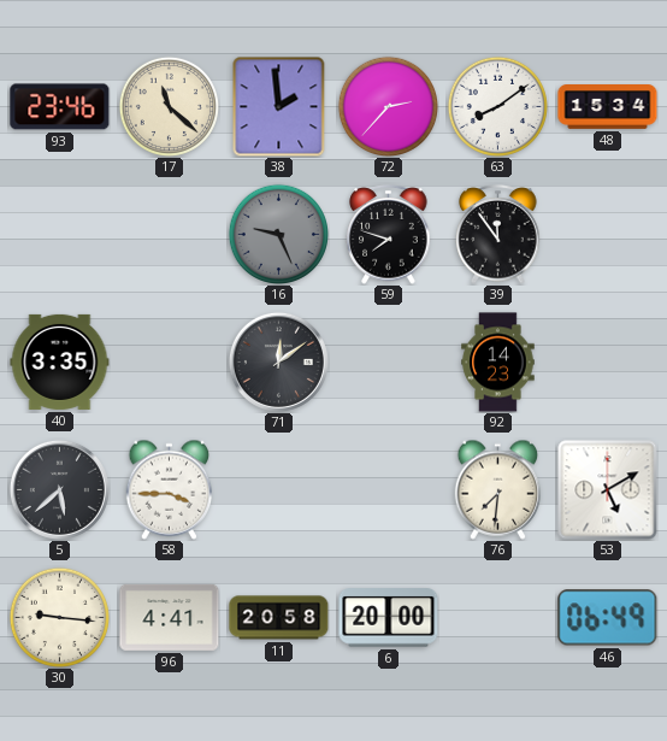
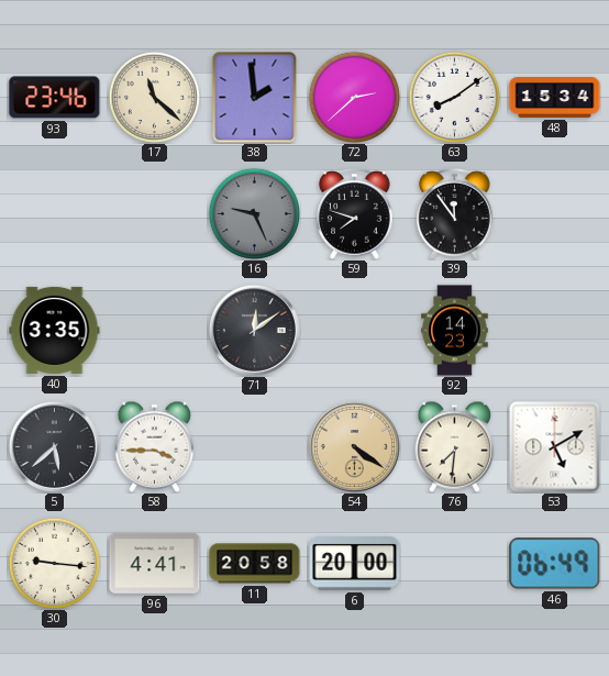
72: 2:37 -> 2:38 (354, 97)
54: none -> 4:21 (354, 446)
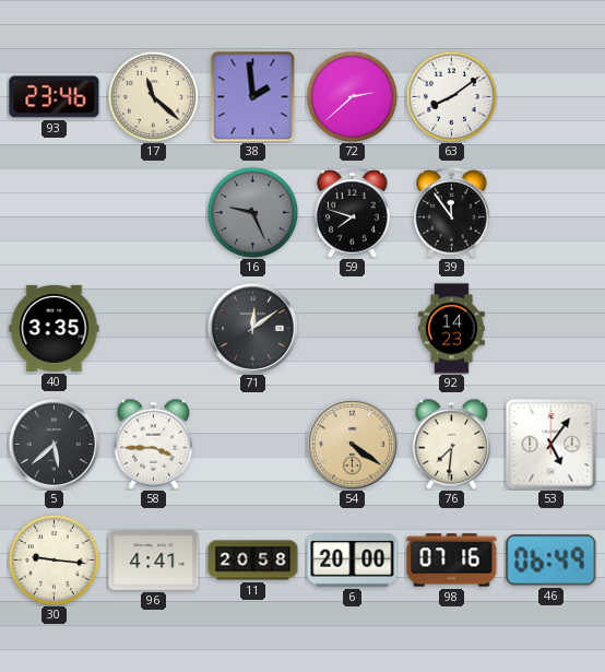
48: 15:34 -> none (555, 98)
53: 5:10 -> 5:06 (551, 445)
98: none -> 07:16 (452, 561)
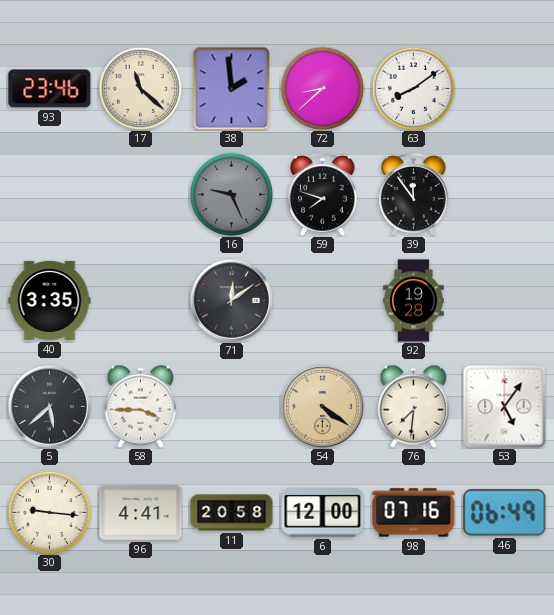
72: 2:38 -> 8:38 (322, 88)
92: 14:23 -> 19:28 (414, 301)
6: 20:00 -> 12:00 (323, 513)
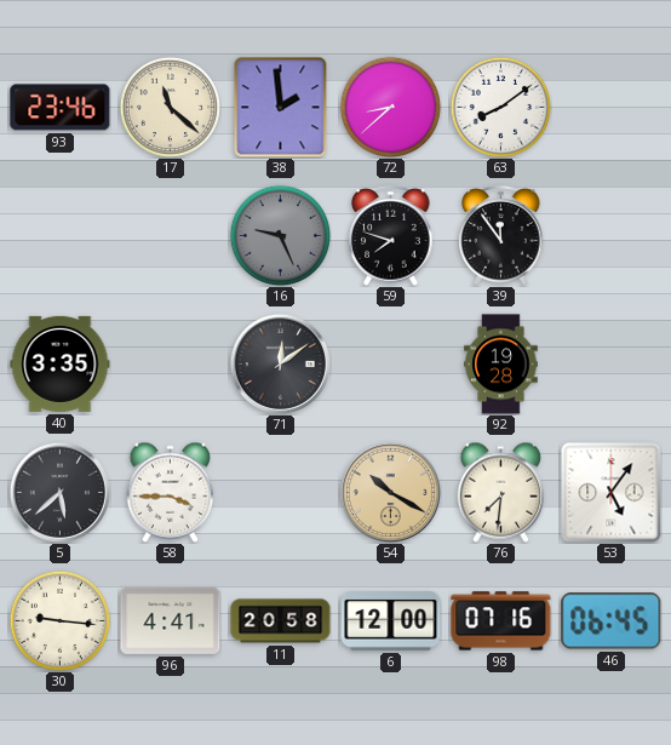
54: 4:21 -> 10:20 (390, 492)
46: 06:49 -> 06:45 (612, 621)
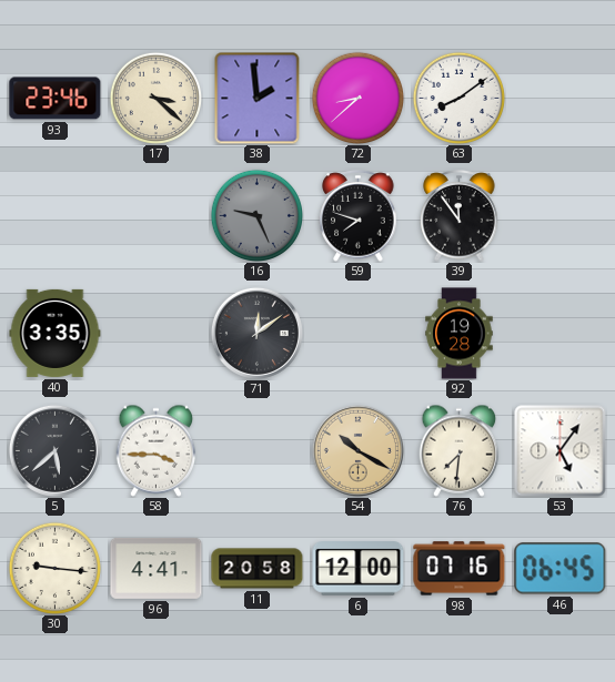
17: 11:22 -> 3:22 (155, 98)
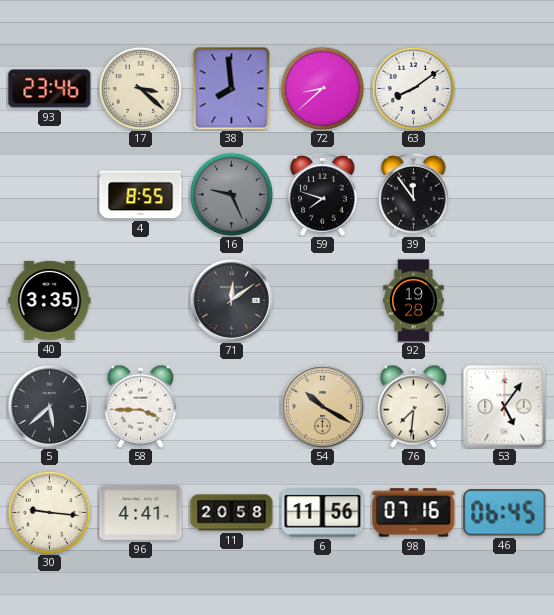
38: 1:59 -> 7:59 (232, 88)
4: none -> 8:55 (141, 195)
6: 12:00 -> 11:56 (323, 513)
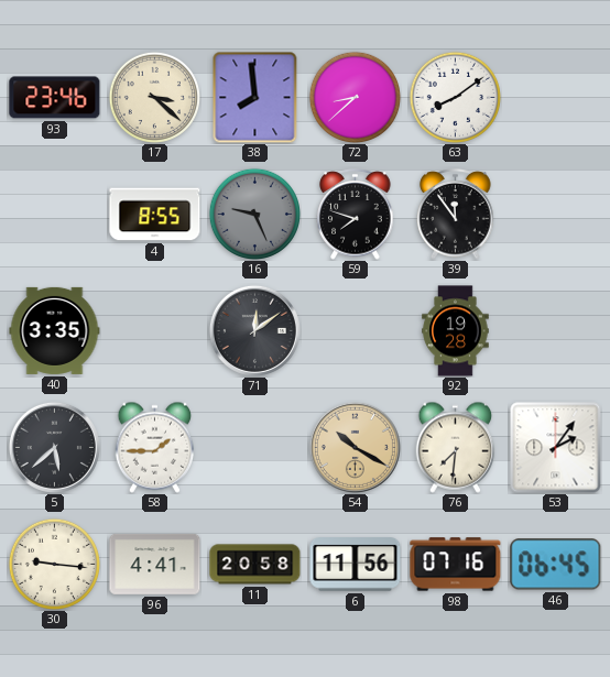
58: 3:45 -> 1:45 (155, 447)
53: 5:06 -> 2:06 (556, 448)
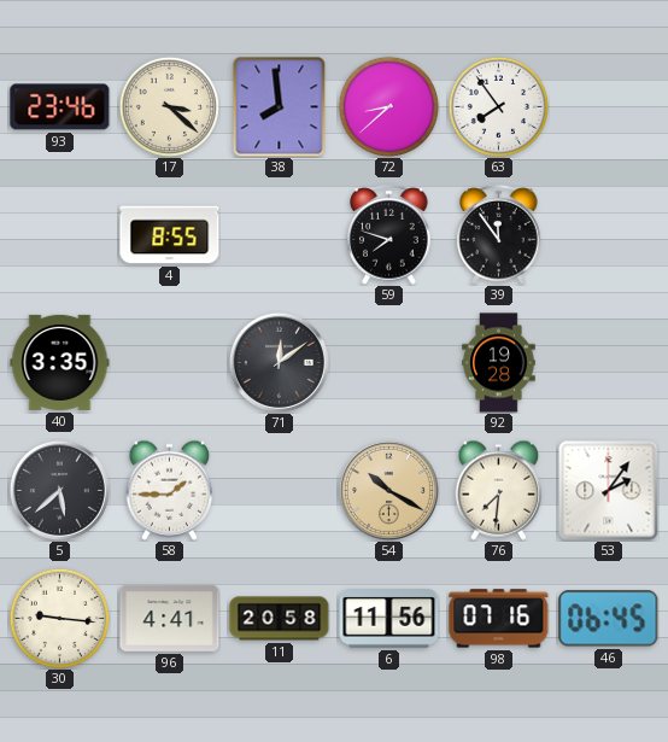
63: 8:09 -> 7:54 (498, 106)
16: 9:26 -> none (254, 214)
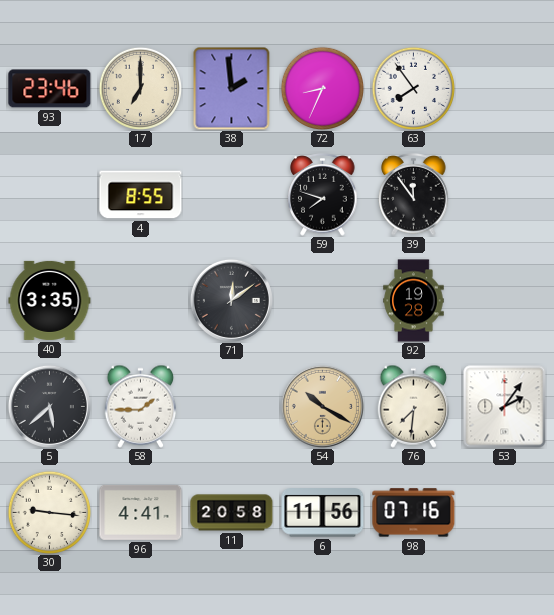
17: 3:22 -> 7:00 (140, 88)
38: 7:59 -> 1:59 (232, 88)
72: 8:38 -> 8:34 (322, 88)
46: 06:45 -> none (609, 619)
